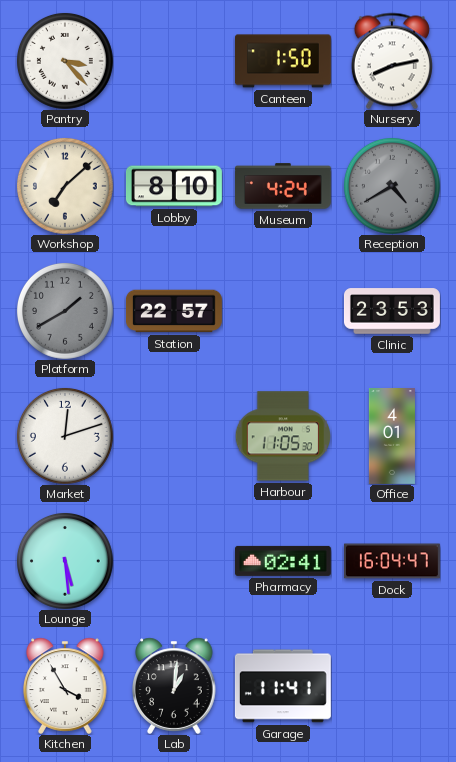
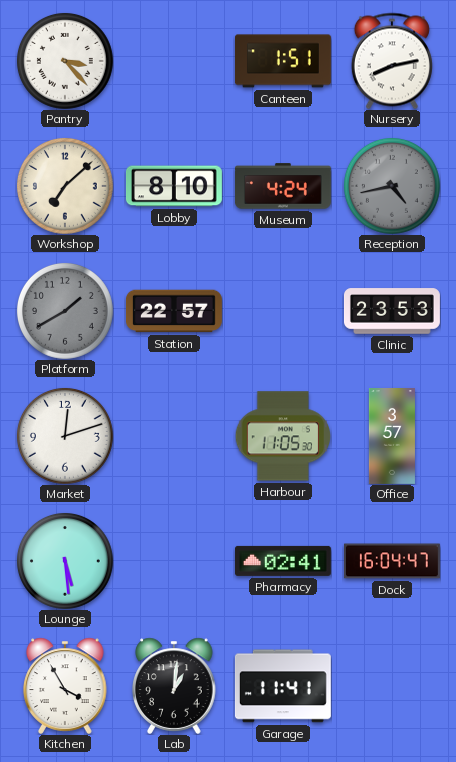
Canteen: 1:50 -> 1:51 (283, 61)
Reception: 4:40 -> 4:43 (392, 186)
Office: 4:01 -> 3:57 (392, 437)
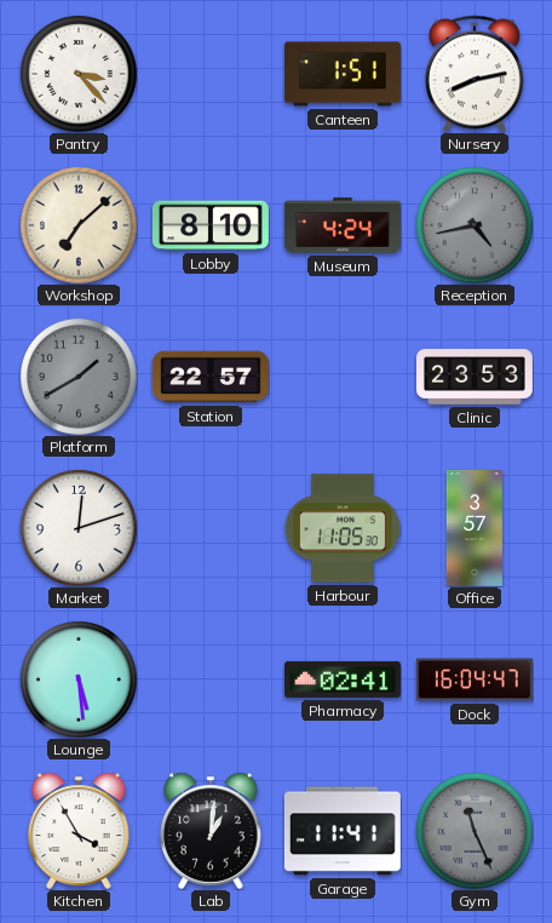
Gym: none -> 11:26 (475, 831)
